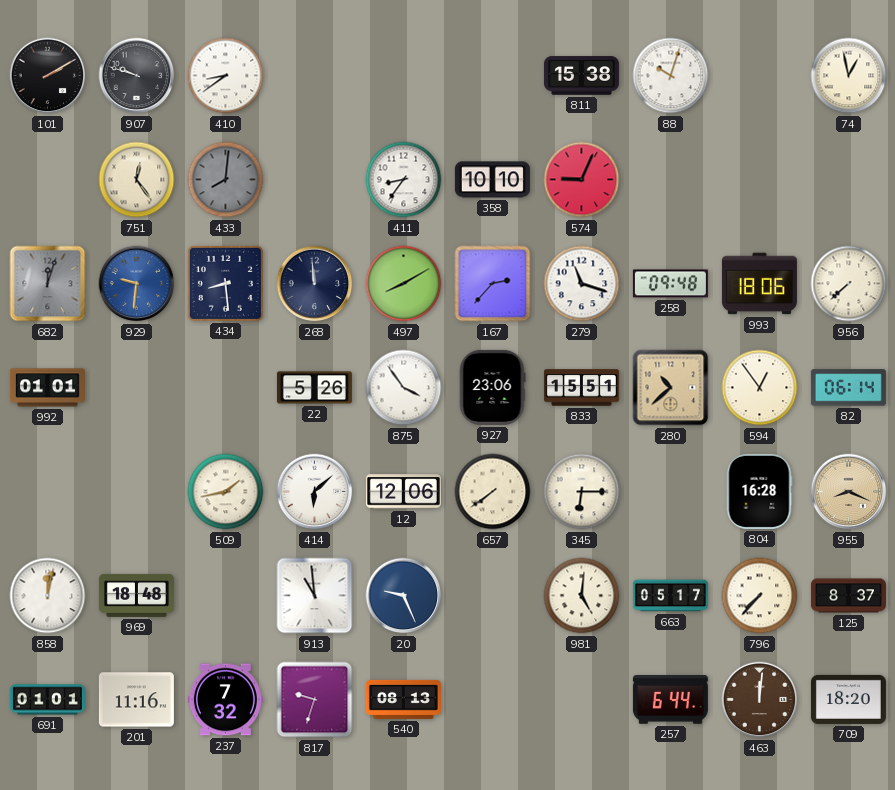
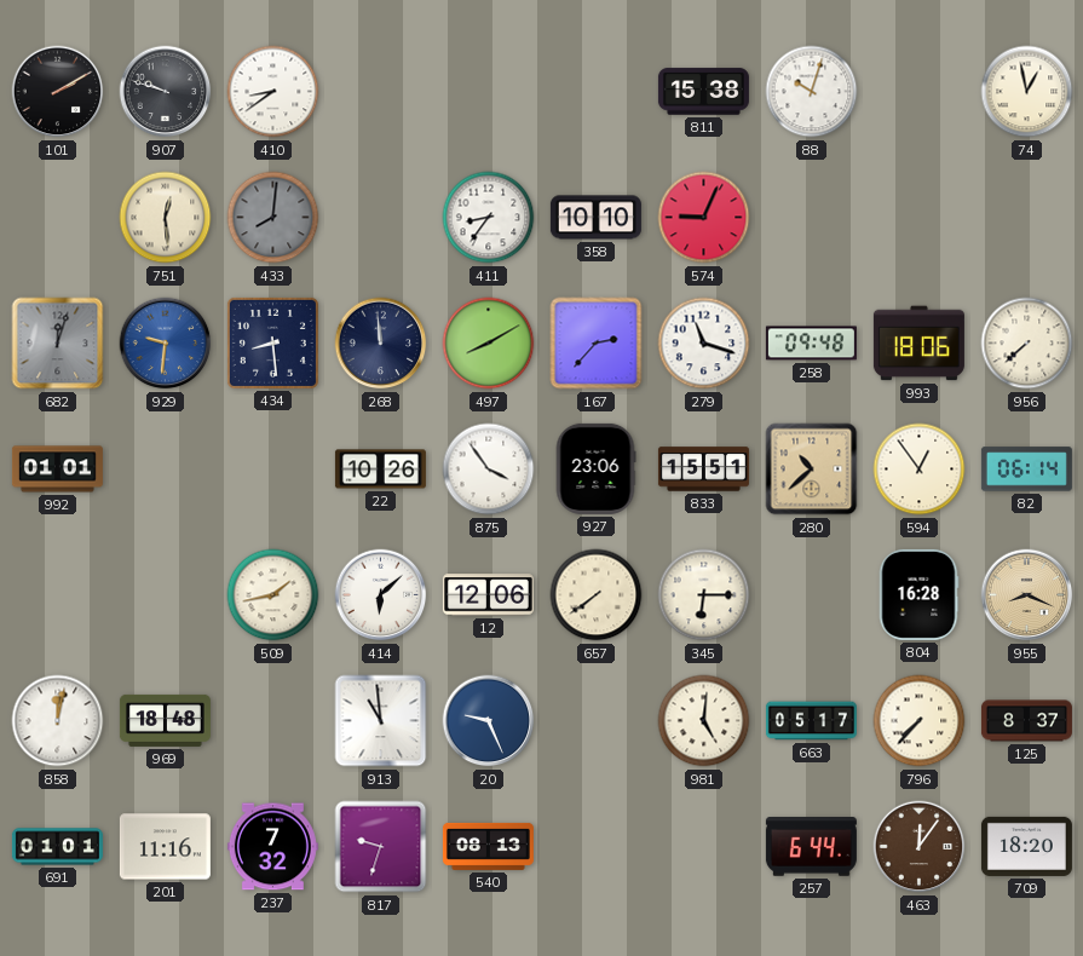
751: 12:24 -> 12:29 (166, 218)
22: 5:26 -> 10:26 (380, 470)
463: 12:01 -> 12:06 (920, 847)
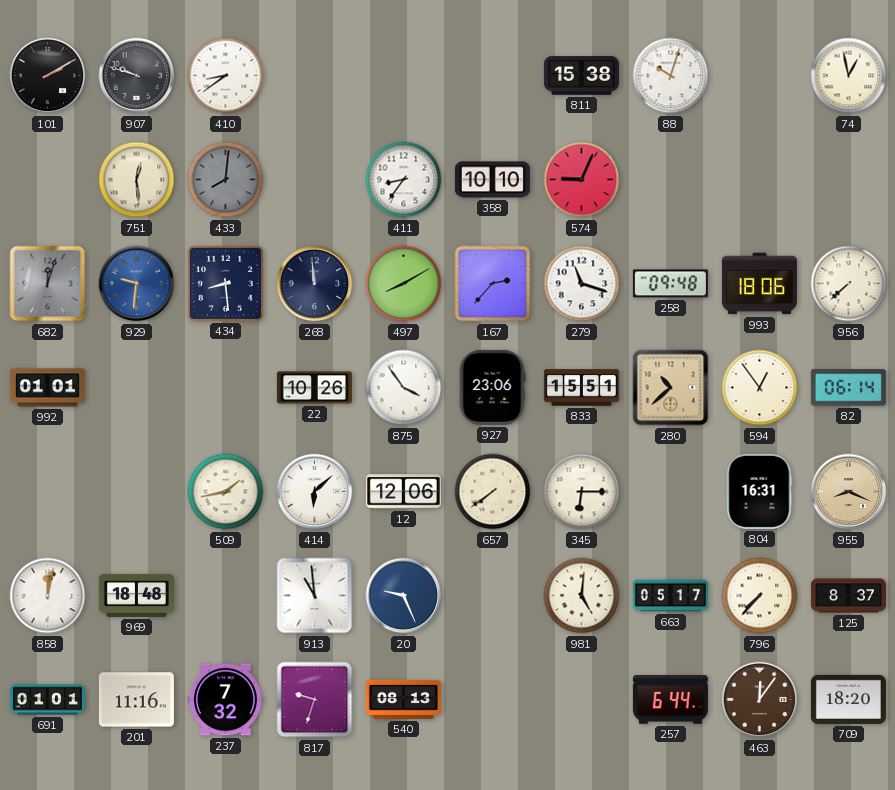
804: 16:28 -> 16:31 (759, 491)
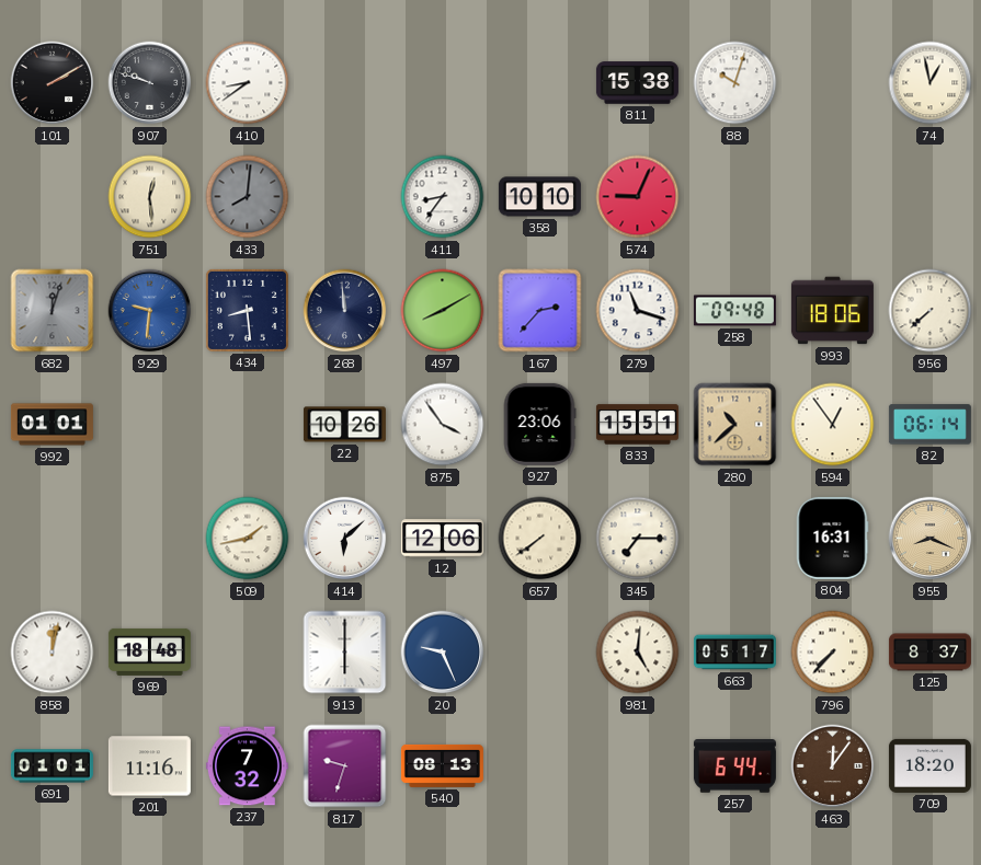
345: 6:15 -> 7:15 (638, 539)
913: 10:59 -> 6:00 (345, 653)
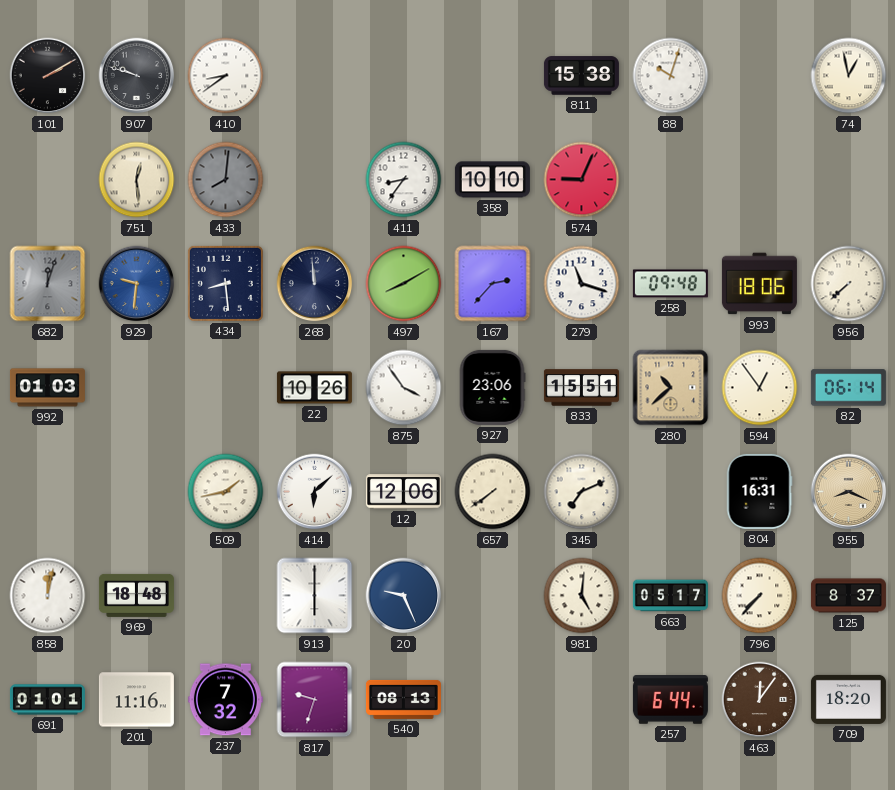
992: 01:01 -> 01:03 (47, 388)
345: 7:15 -> 7:11 (582, 492)
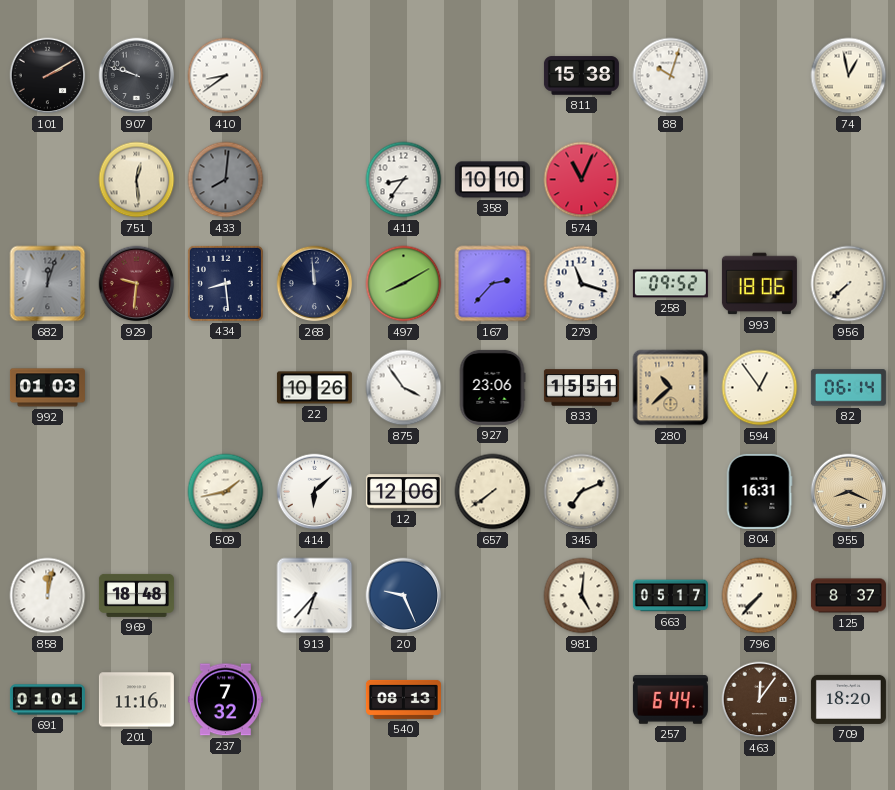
574: 9:04 -> 11:04 (582, 180)
929 dial: blue -> burgundy (137, 284)
258: 09:48 -> 09:52 (670, 284)
913: 6:00 -> 6:37 (315, 596)
817: 9:33 -> none (315, 700)
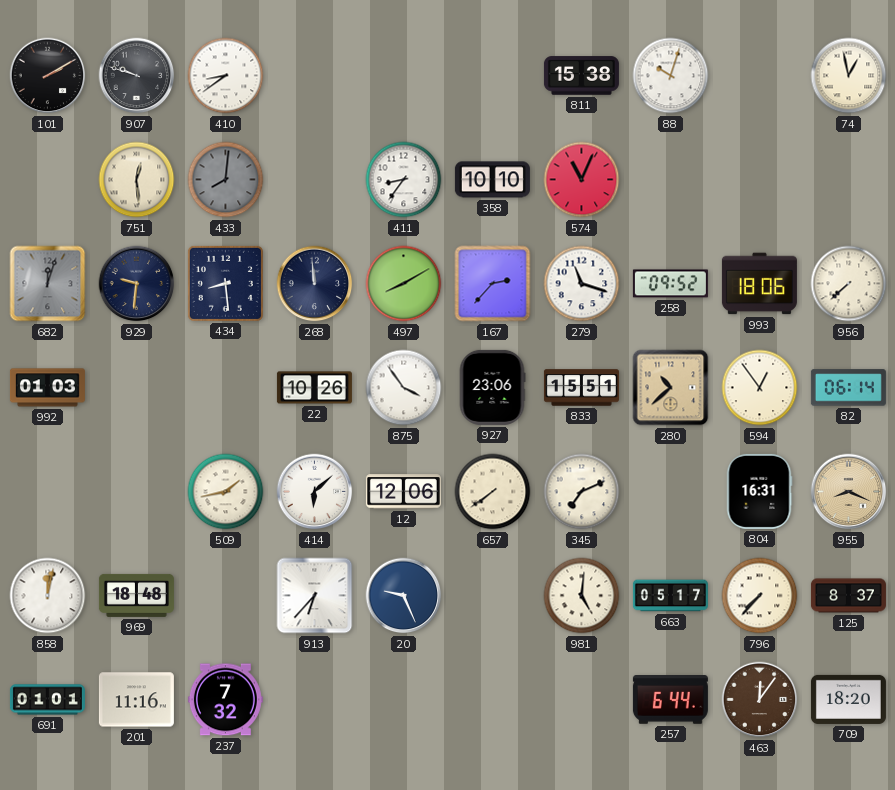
929 dial: burgundy -> navy (137, 284)
540: 08:13 -> none (403, 699)
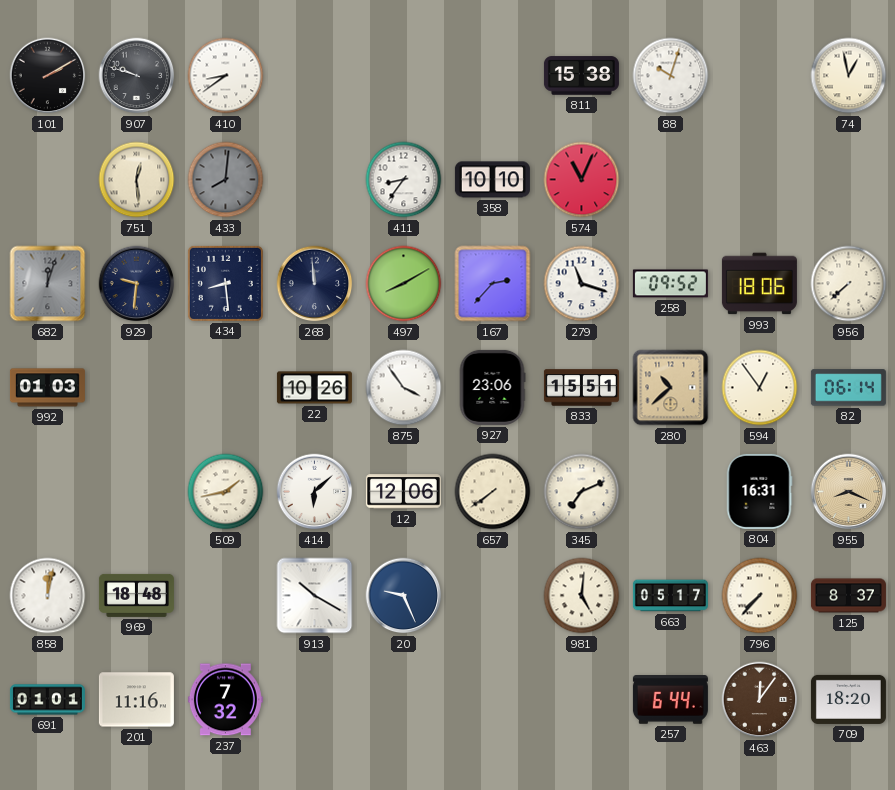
913: 6:37 -> 10:20 (315, 596)
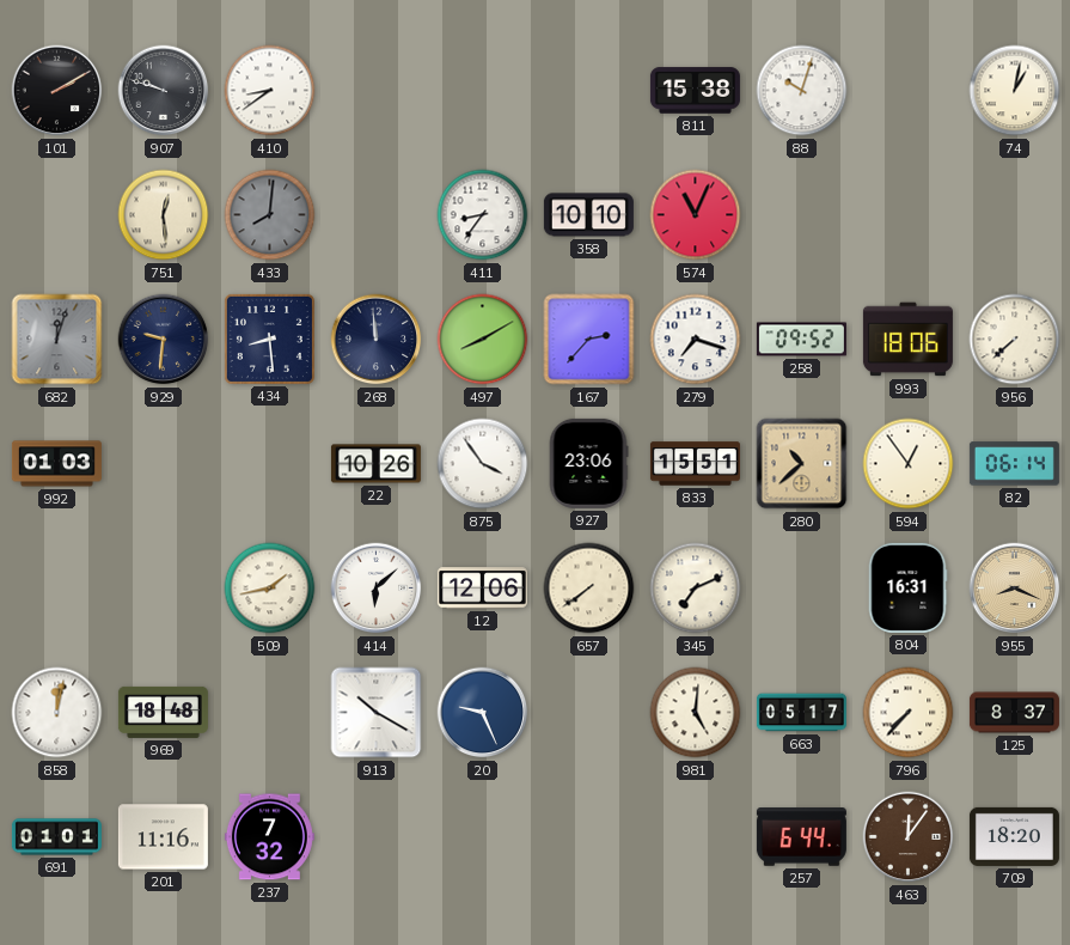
74: 12:58 -> 1:02 (1015, 91)
279: 11:18 -> 7:18 (696, 340)
